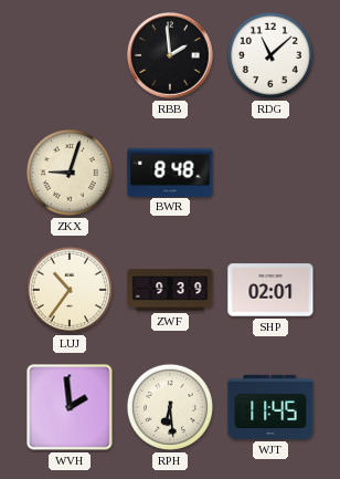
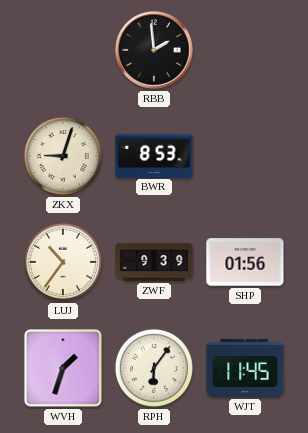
RDG: 11:08 -> none (270, 55)
BWR: 8:48 -> 8:53 (154, 155)
SHP: 02:01 -> 01:56 (245, 262)
WVH: 1:59 -> 1:33 (63, 368)
RPH: 6:29 -> 6:06 (154, 368)
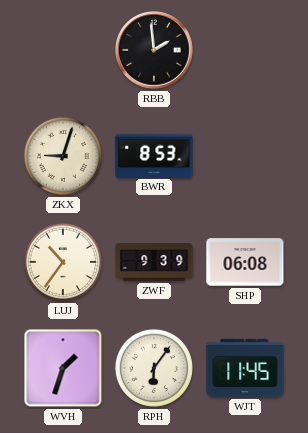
SHP: 01:56 -> 06:08 (245, 262)
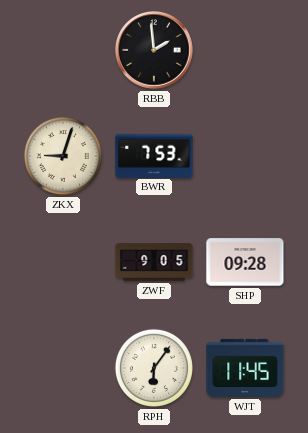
BWR: 8:53 -> 7:53 (154, 155)
LUJ: 10:36 -> none (63, 262)
ZWF: 9:39 -> 9:05 (154, 262)
SHP: 06:08 -> 09:28 (245, 262)
WVH: 1:33 -> none (63, 368)
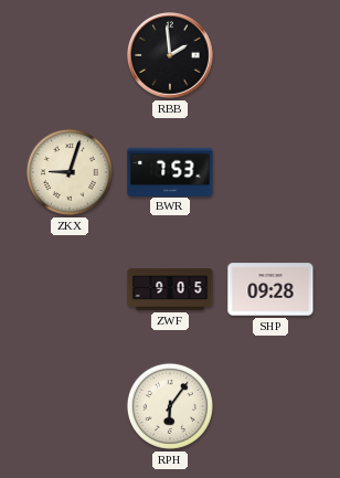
WJT: 11:45 -> none (245, 368)
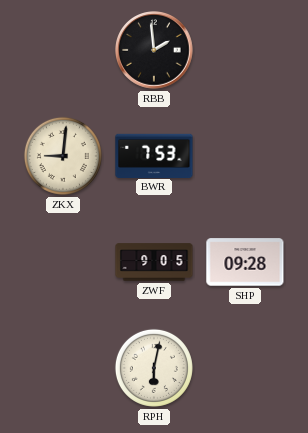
ZKX: 9:03 -> 9:01 (63, 156)
RPH: 6:06 -> 6:02 (154, 368)
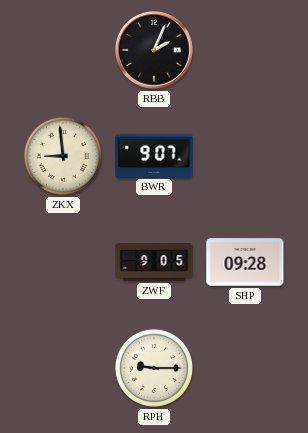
RBB: 1:59 -> 2:04 (154, 50)
ZKX: 9:01 -> 8:59 (63, 156)
BWR: 7:53 -> 9:07 (154, 155)
RPH: 6:02 -> 9:15 (154, 368)
